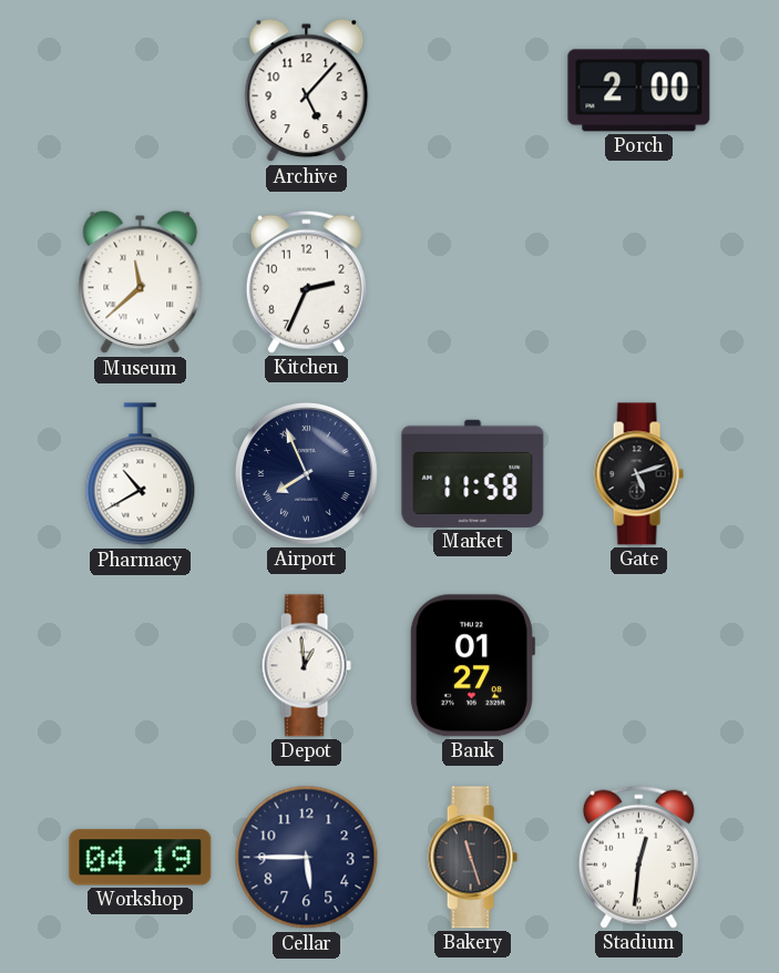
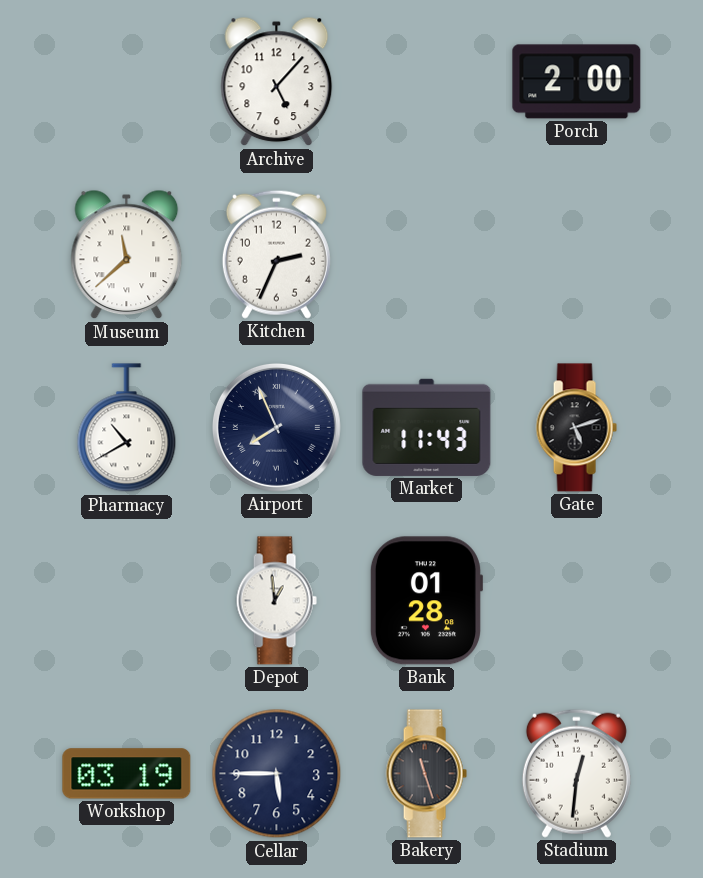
Market: 11:58 -> 11:43 (427, 427)
Bank: 01:27 -> 01:28 (426, 601)
Workshop: 04:19 -> 03:19 (127, 774)
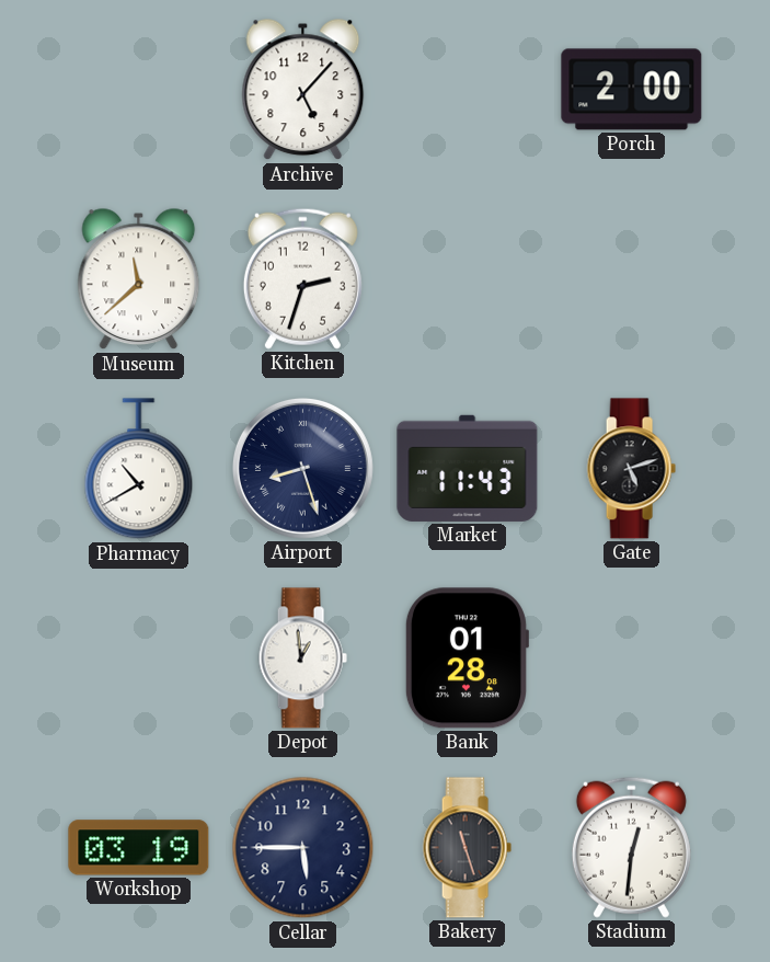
Kitchen: 2:34 -> 2:33 (302, 278)
Airport: 7:56 -> 8:27 (302, 468)
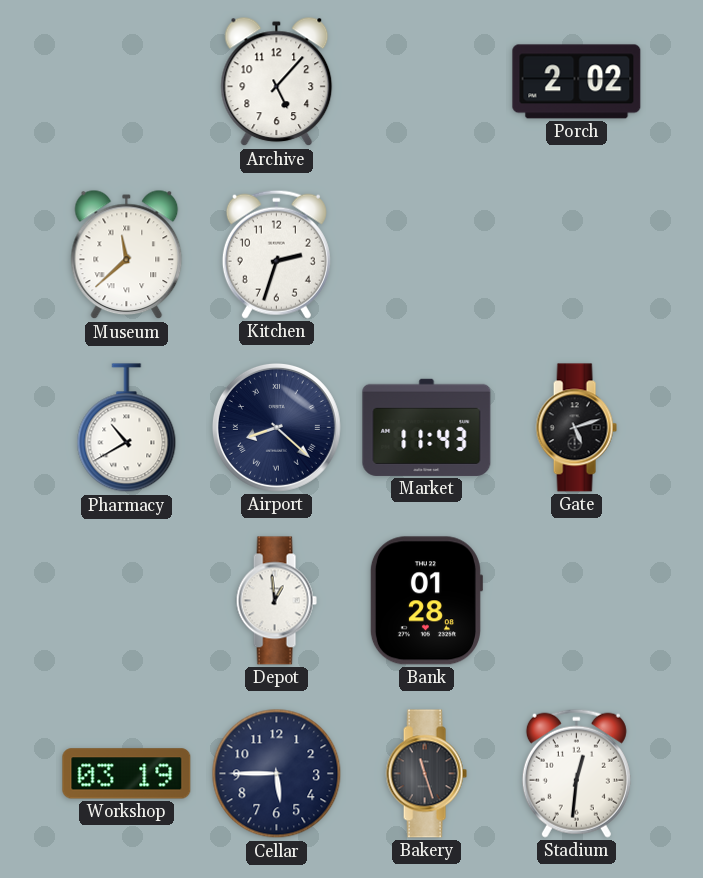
Porch: 2:00 -> 2:02 (577, 82)
Airport: 8:27 -> 8:22 (276, 427)
